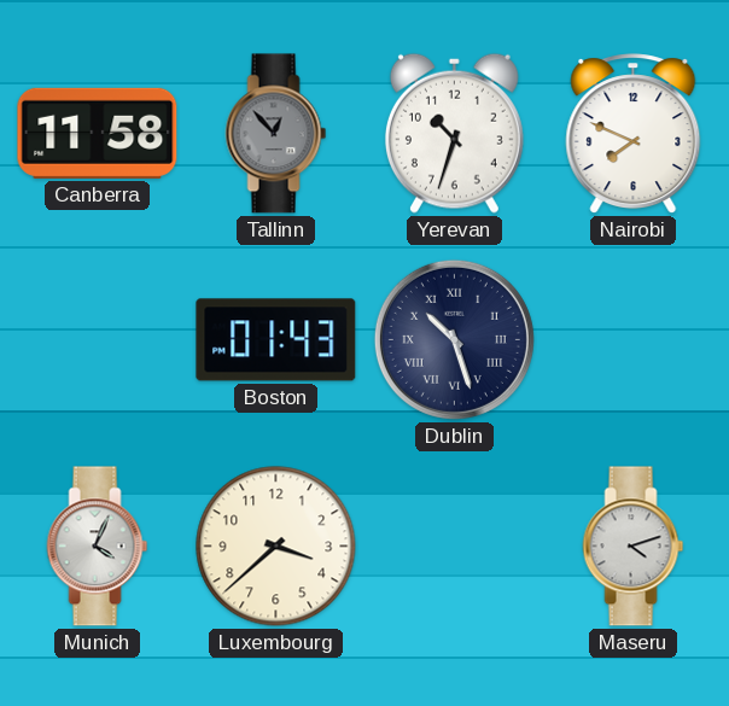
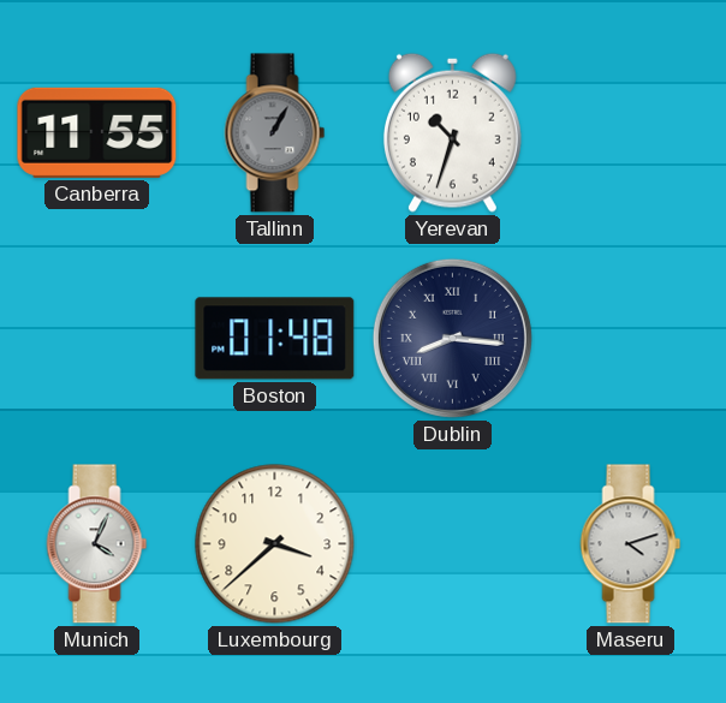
Canberra: 11:58 -> 11:55 (97, 132)
Tallinn: 12:53 -> 1:05 (275, 133)
Nairobi: 7:49 -> none (634, 134)
Boston: 01:43 -> 01:48 (275, 339)
Dublin: 10:27 -> 8:16 (452, 338)
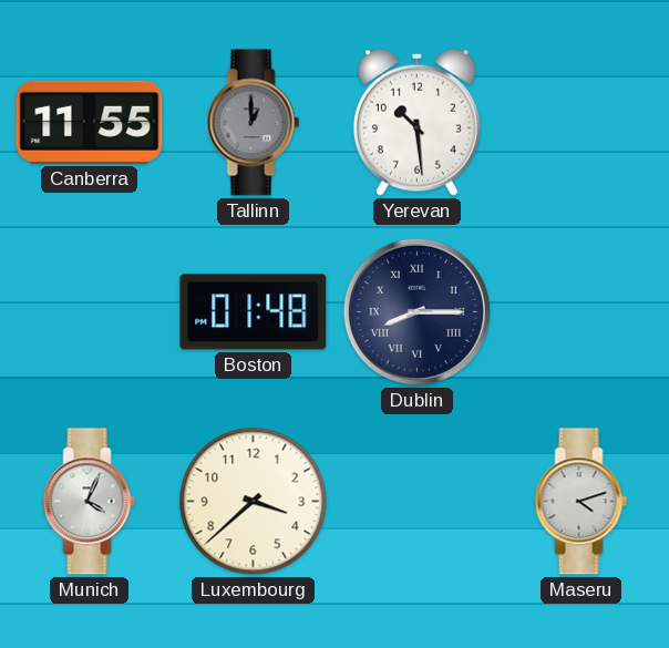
Tallinn: 1:05 -> 1:00 (254, 123)
Yerevan: 10:33 -> 10:29 (416, 122)
Dublin: 8:16 -> 8:15 (416, 311)
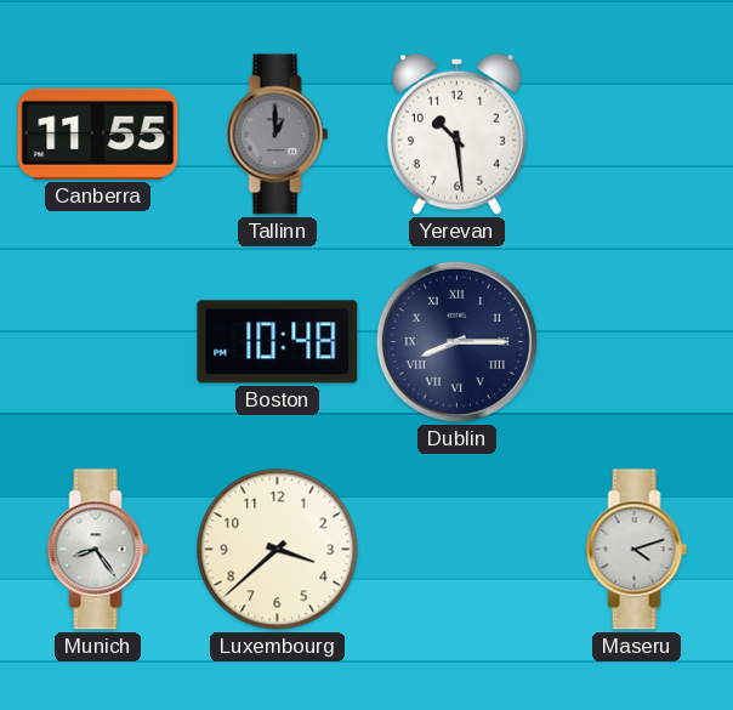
Boston: 01:48 -> 10:48 (278, 342)
Munich: 4:04 -> 8:24 (98, 550)
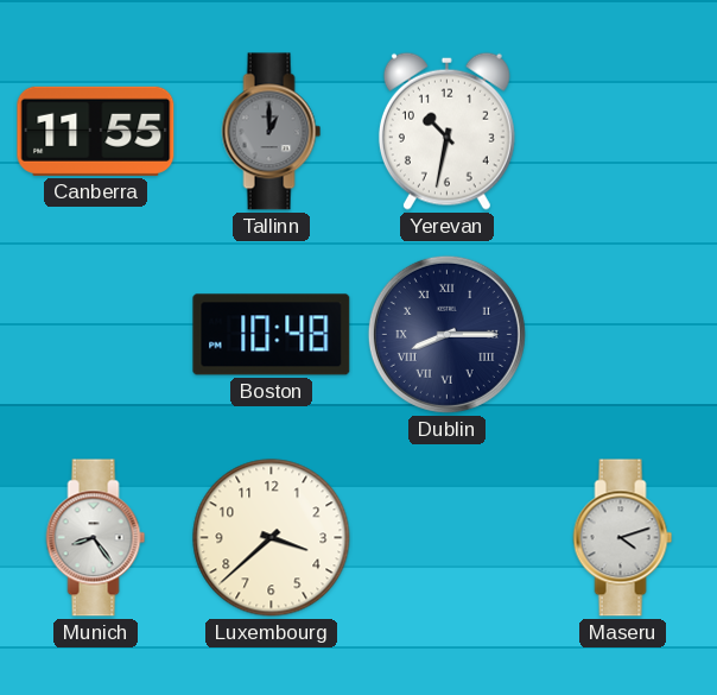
Yerevan: 10:29 -> 10:32 (446, 131)
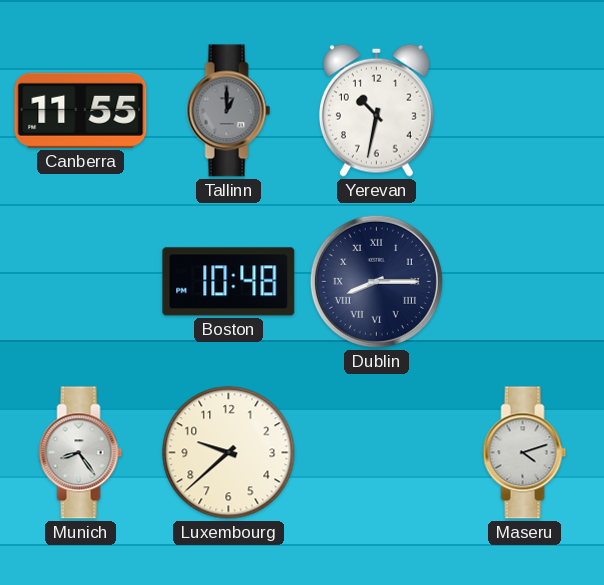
Luxembourg: 3:38 -> 9:38 (229, 453)
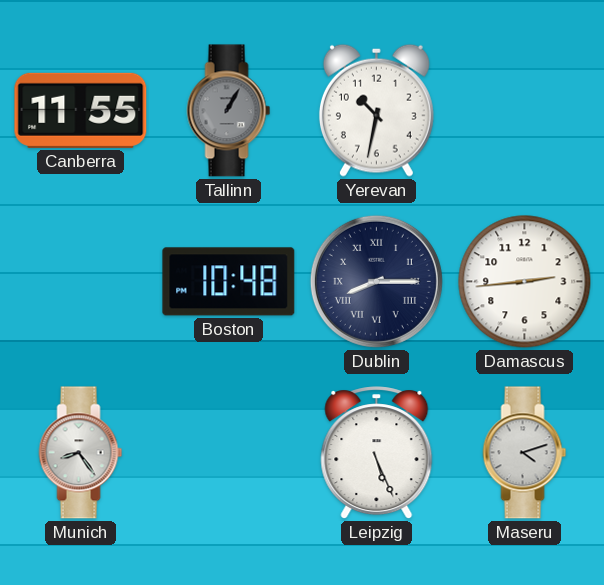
Tallinn: 1:00 -> 1:05 (229, 111)
Damascus: none -> 2:44 (525, 282)
Luxembourg: 9:38 -> none (229, 453)
Leipzig: none -> 5:26 (377, 453)
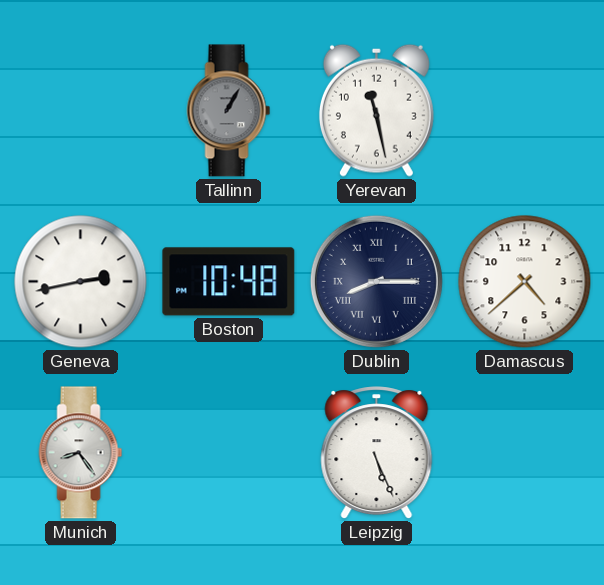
Canberra: 11:55 -> none (81, 110)
Yerevan: 10:32 -> 11:28 (376, 110)
Geneva: none -> 2:43 (81, 282)
Damascus: 2:44 -> 4:38 (525, 282)
Maseru: 4:12 -> none (525, 453)
